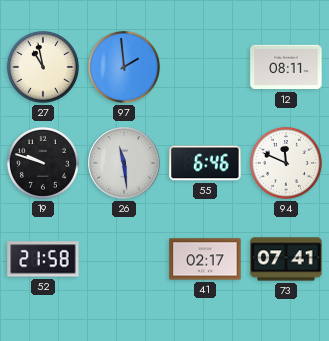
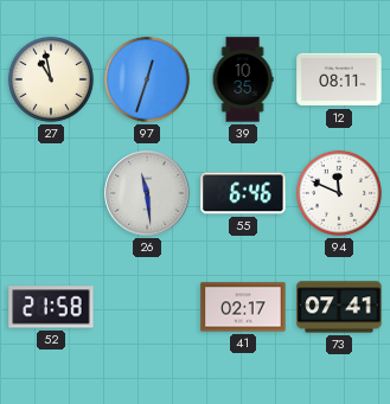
97: 1:59 -> 12:33 (147, 79)
39: none -> 10:35 (243, 79)
19: 9:48 -> none (43, 163)
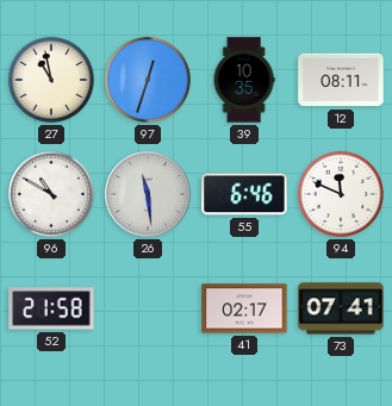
96: none -> 10:50 (51, 194)
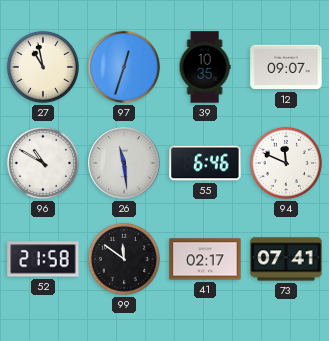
12: 08:11 -> 09:07 (286, 67)
99: none -> 11:51 (124, 259)
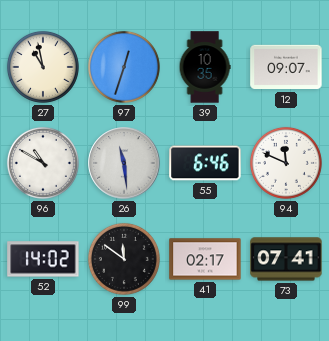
52: 21:58 -> 14:02 (43, 259)
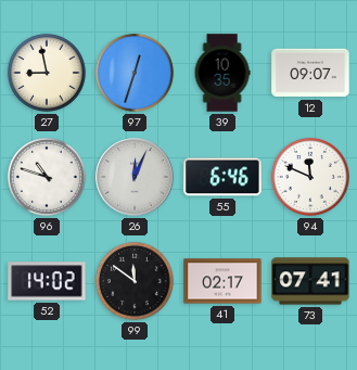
27: 10:58 -> 8:58 (47, 73)
96: 10:50 -> 10:48 (47, 177)
26: 11:29 -> 12:04 (135, 177)
